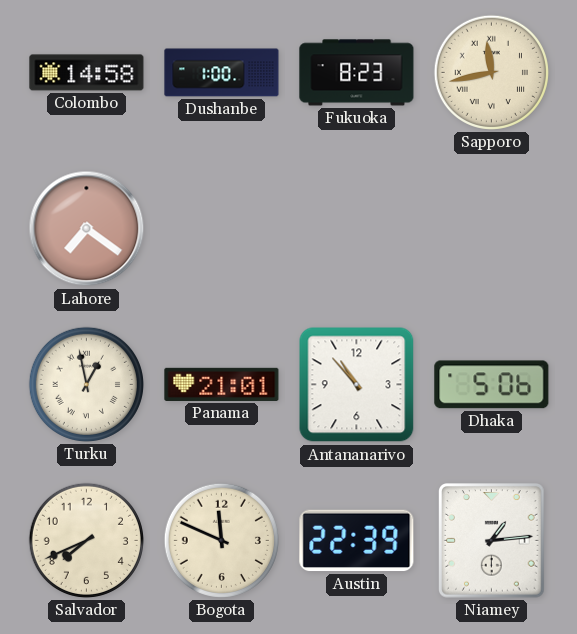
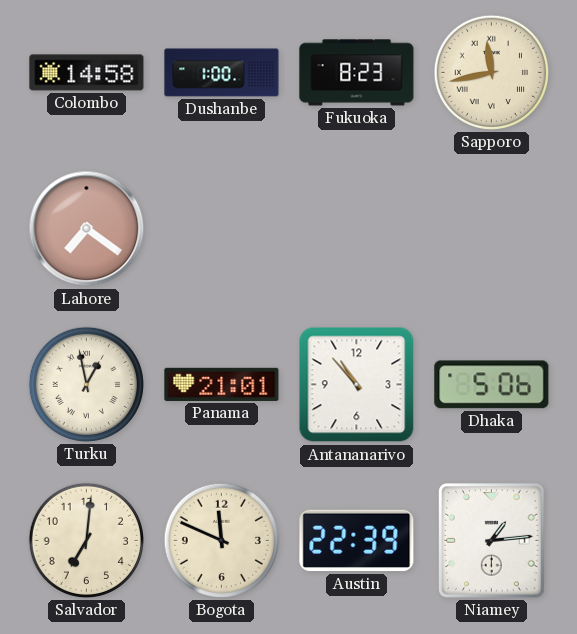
Salvador: 7:41 -> 7:01 (86, 540)
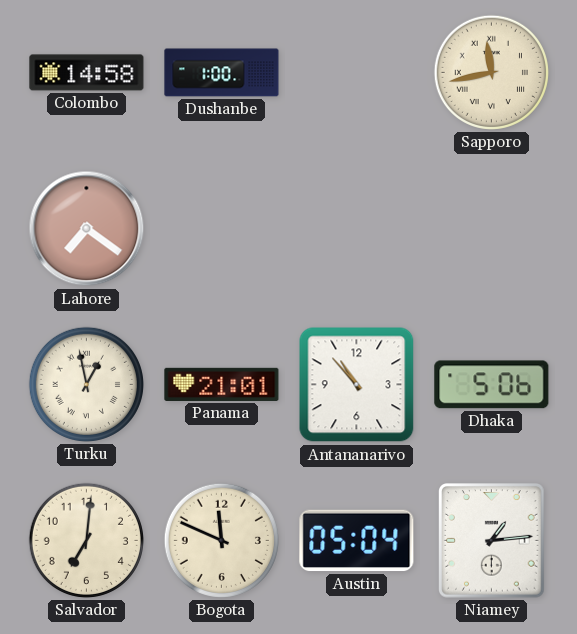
Fukuoka: 8:23 -> none (357, 73)
Austin: 22:39 -> 05:04 (357, 541)
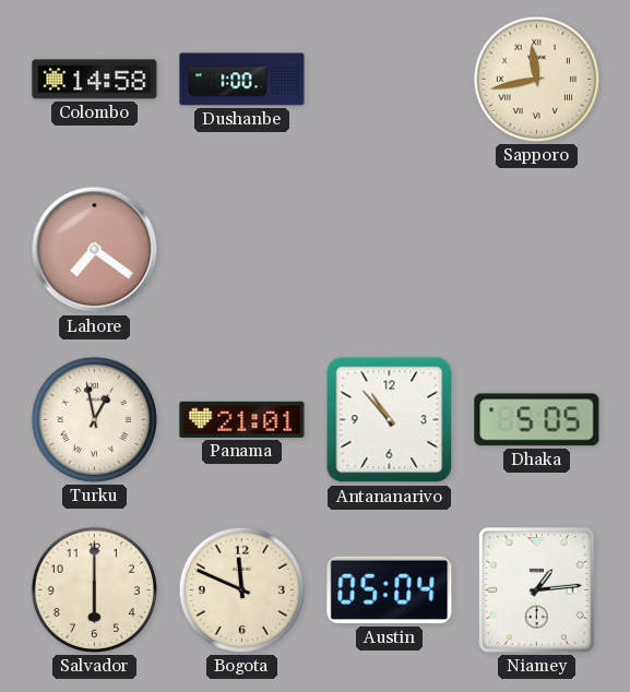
Dhaka: 5:06 -> 5:05 (537, 420)
Salvador: 7:01 -> 6:00 (94, 589)
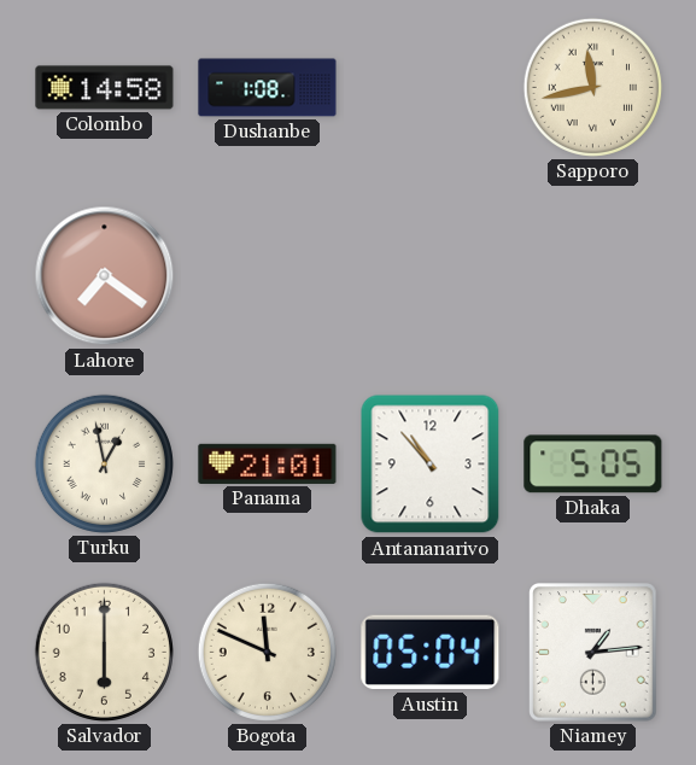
Dushanbe: 1:00 -> 1:08 (268, 88)
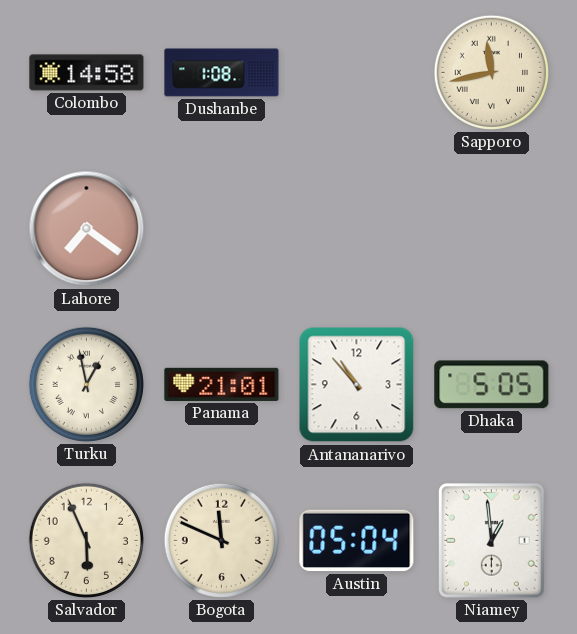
Salvador: 6:00 -> 5:56 (86, 540)
Niamey: 1:14 -> 12:59 (492, 541)
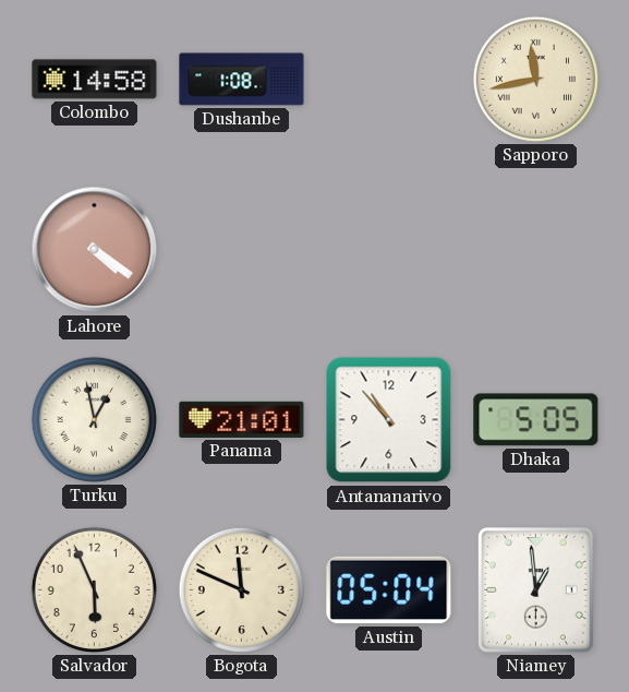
Lahore: 7:21 -> 4:21 (95, 250)
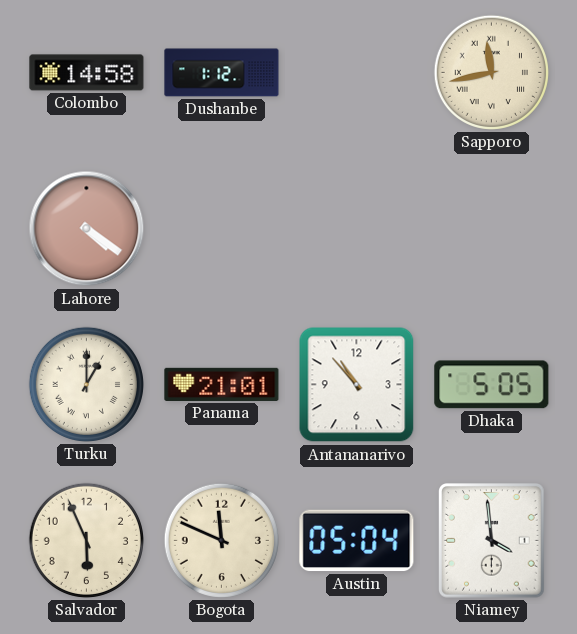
Dushanbe: 1:08 -> 1:12 (222, 73)
Turku: 12:58 -> 1:00 (86, 384)
Niamey: 12:59 -> 3:59 (492, 541)
